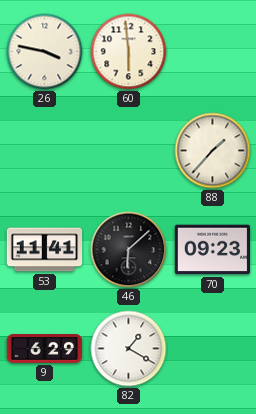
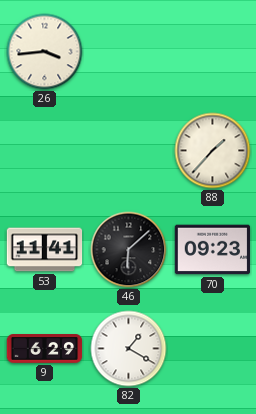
26: 3:47 -> 3:44 (45, 52)
60: 5:59 -> none (129, 52)
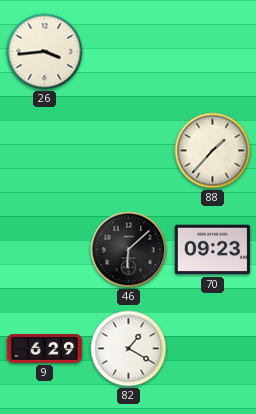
53: 11:41 -> none (45, 250)
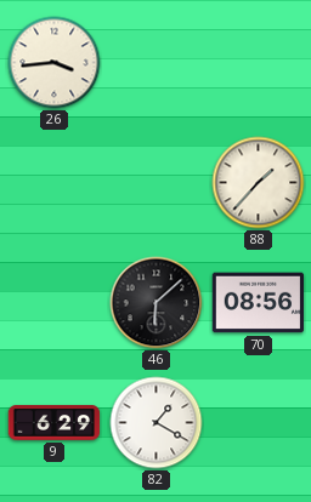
70: 09:23 -> 08:56 (259, 303)
